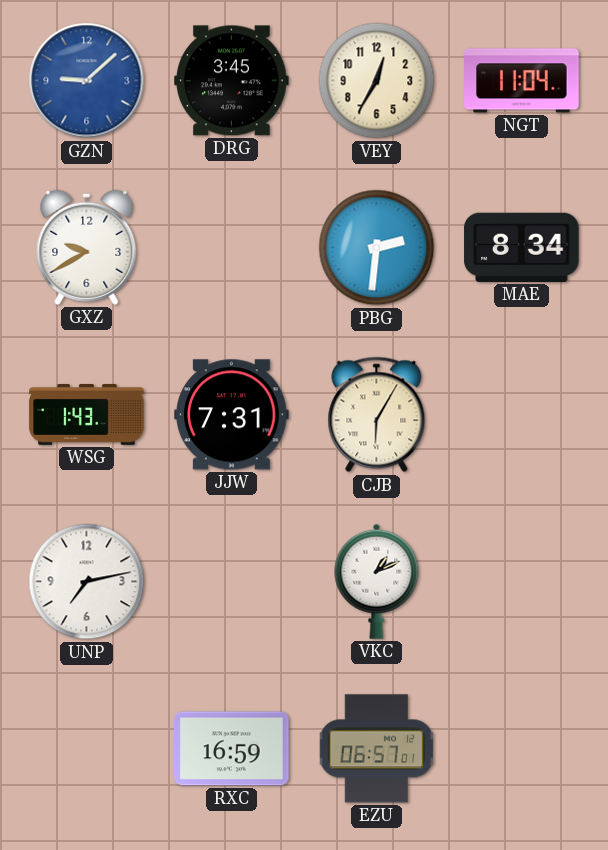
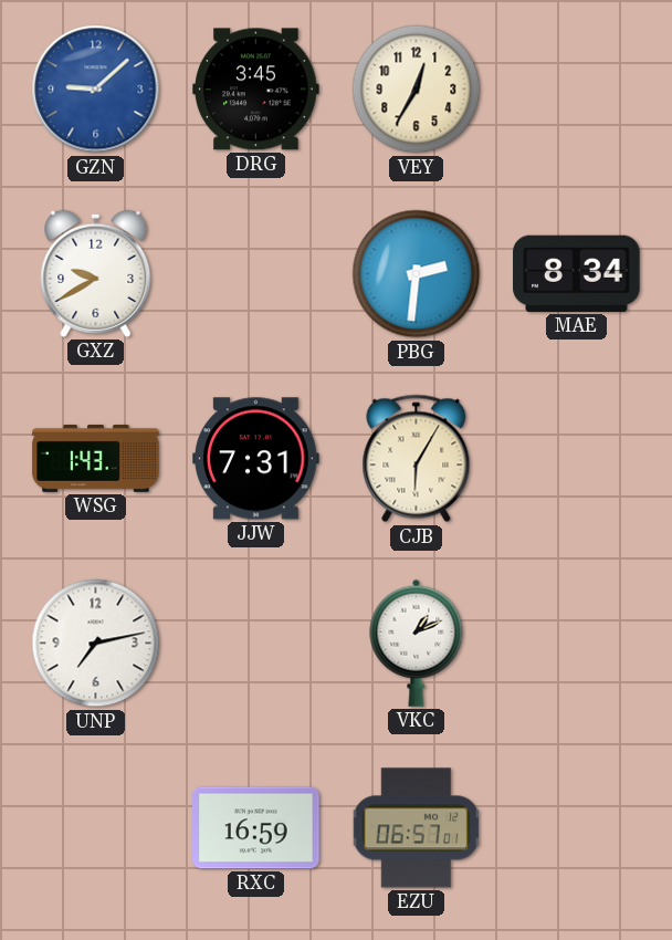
NGT: 11:04 -> none (522, 81)
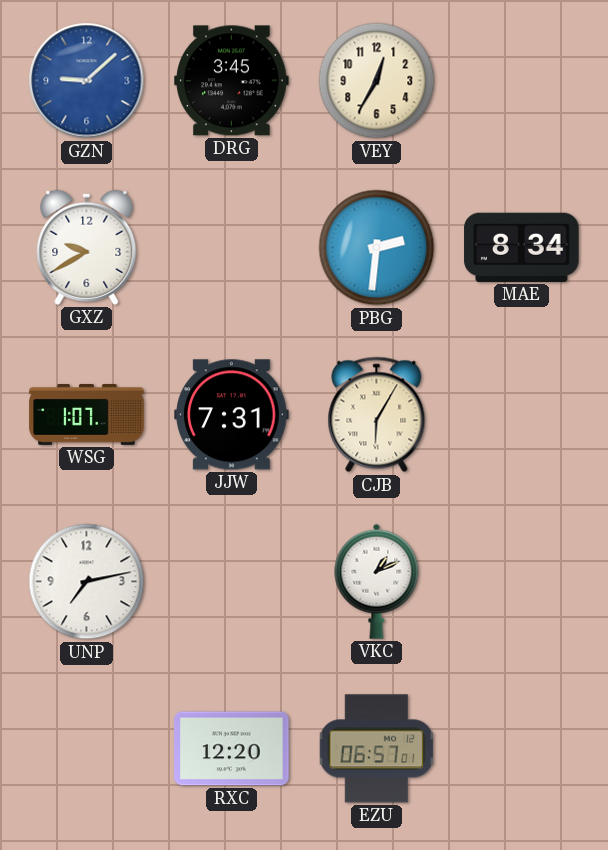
WSG: 1:43 -> 1:07 (87, 414)
RXC: 16:59 -> 12:20 (232, 749)
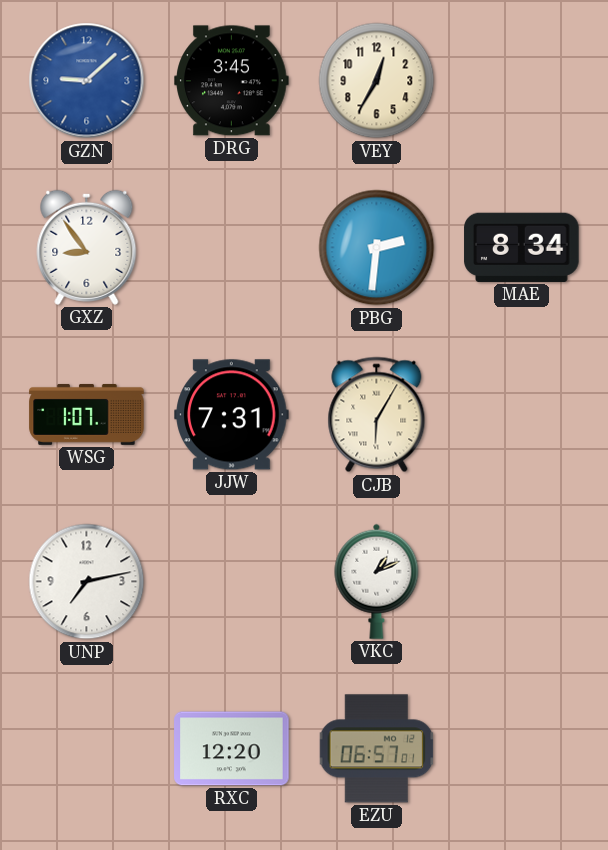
GXZ: 9:40 -> 8:54 (87, 247)
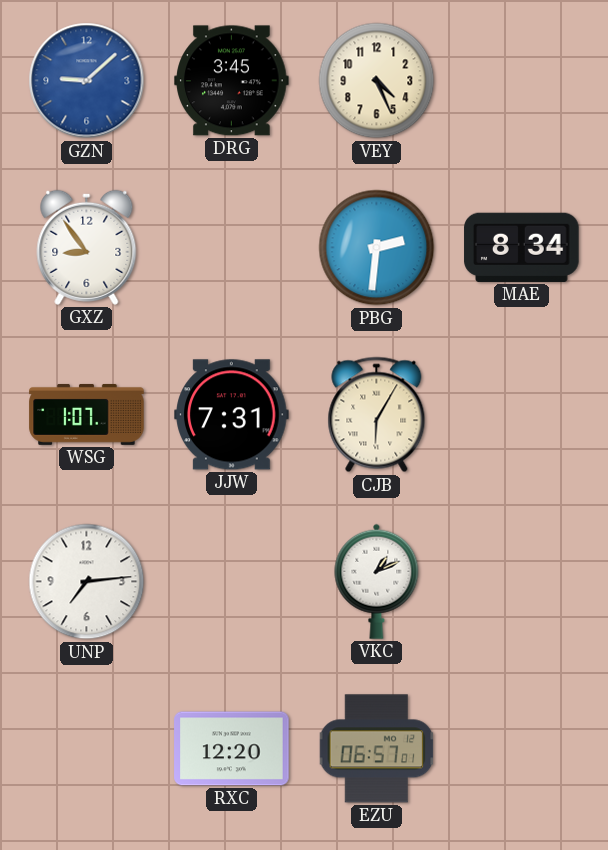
VEY: 12:35 -> 4:26 (377, 81)
UNP: 7:13 -> 7:14 (87, 582)
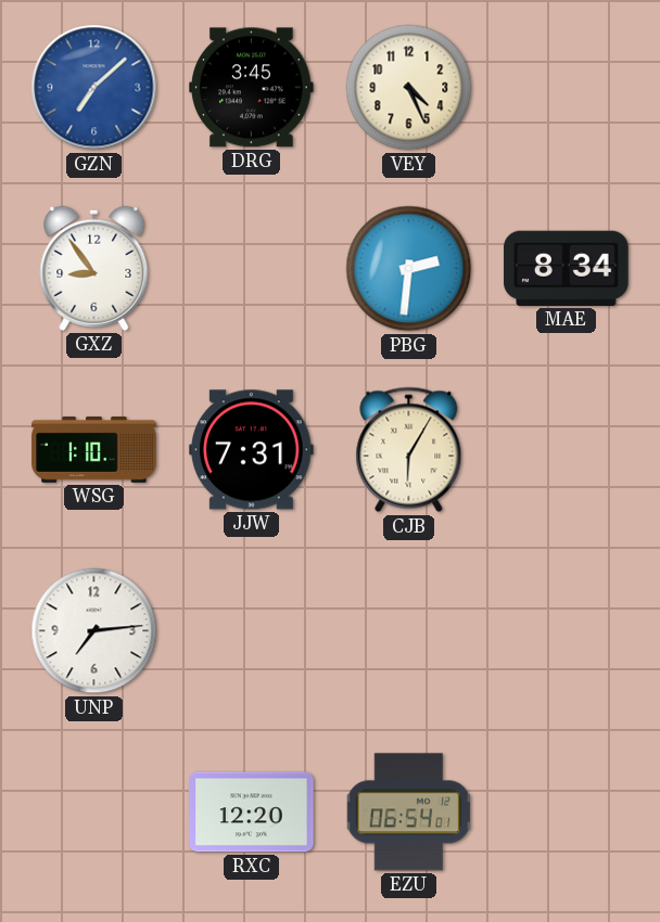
GZN: 9:08 -> 7:08 (94, 88)
WSG: 1:07 -> 1:10 (94, 449)
VKC: 1:11 -> none (377, 581)
EZU: 06:57 -> 06:54 (409, 812)
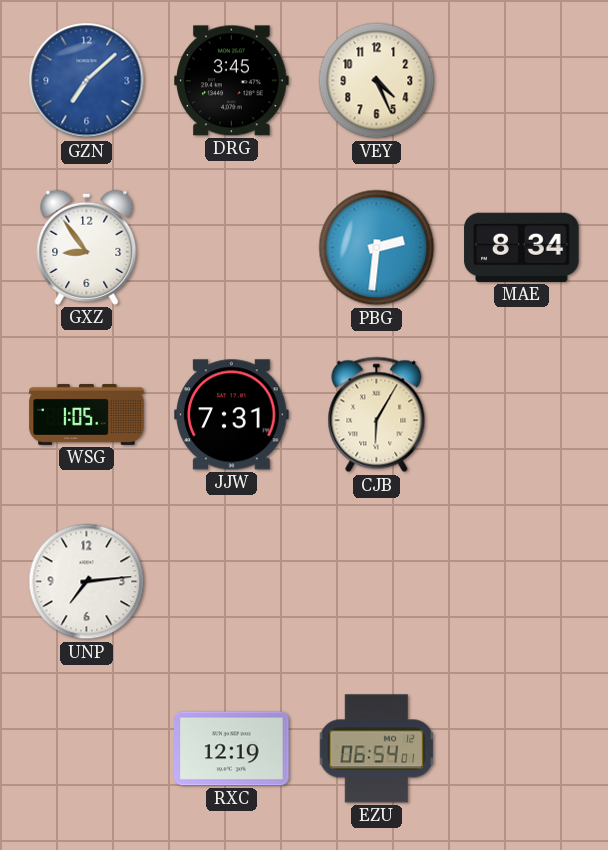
WSG: 1:10 -> 1:05 (87, 414)
RXC: 12:20 -> 12:19 (232, 749)
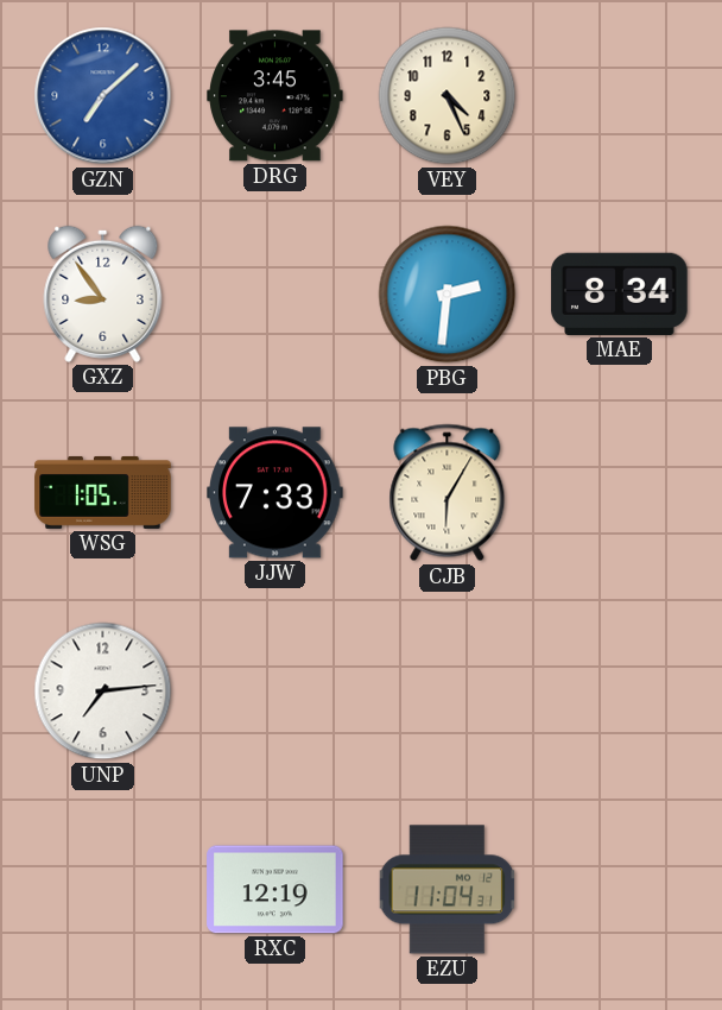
JJW: 7:31 -> 7:33 (275, 493)
EZU: 06:54 -> 11:04 (448, 890)
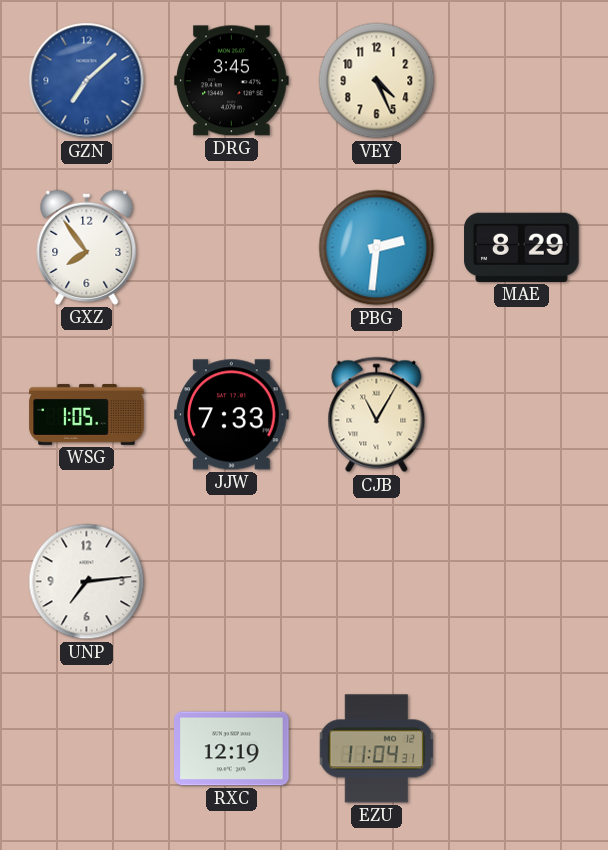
GXZ: 8:54 -> 7:54 (87, 247)
MAE: 8:34 -> 8:29 (522, 247)
CJB: 6:05 -> 11:05 (377, 415)
